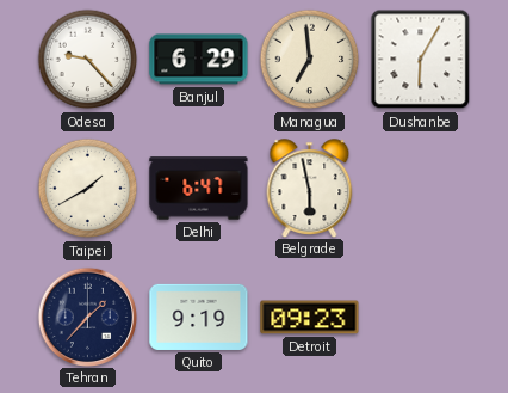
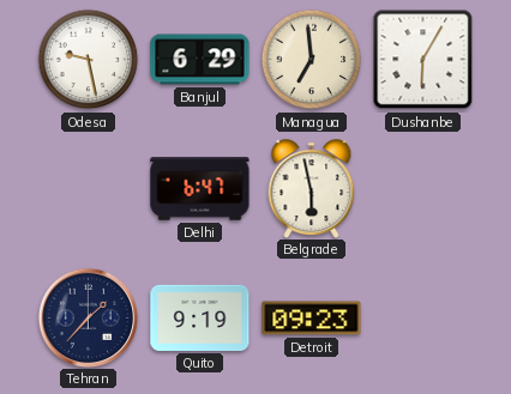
Odesa: 9:23 -> 9:28 (89, 60)
Taipei: 1:40 -> none (88, 189)
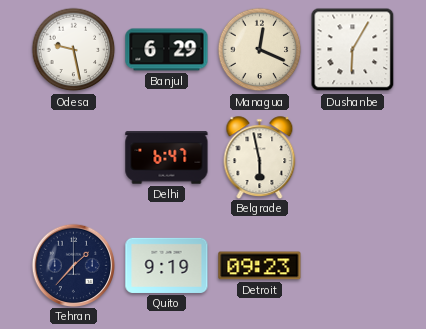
Managua: 6:59 -> 12:19 (260, 50)
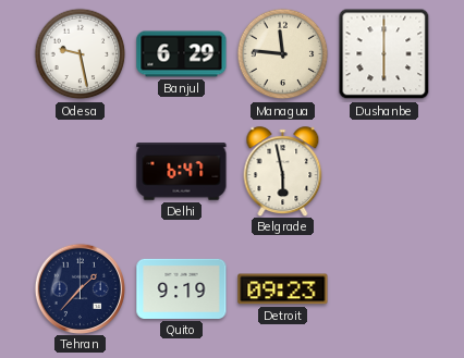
Managua: 12:19 -> 11:46 (283, 54)
Dushanbe: 6:05 -> 6:00 (384, 54)
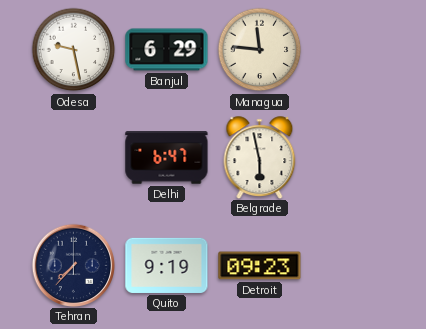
Dushanbe: 6:00 -> none (384, 54)
Tehran: 1:37 -> 7:37 (73, 265)
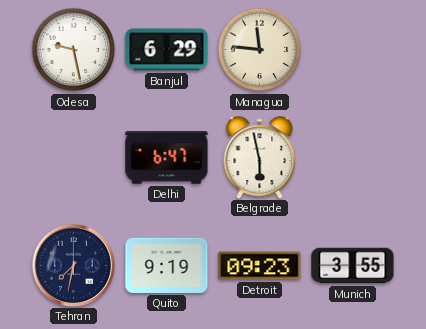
Tehran: 7:37 -> 7:32 (73, 265)
Munich: none -> 3:55 (353, 266)
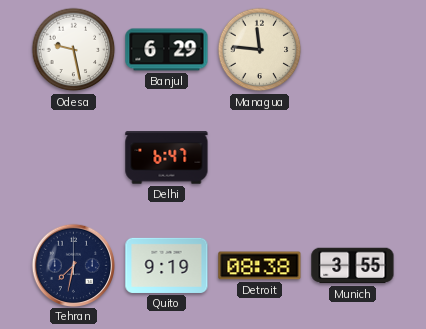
Belgrade: 5:58 -> none (260, 157)
Detroit: 09:23 -> 08:38 (260, 266)
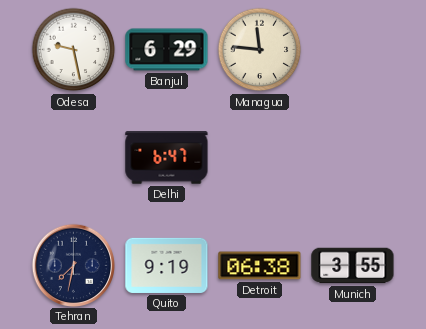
Detroit: 08:38 -> 06:38 (260, 266)
